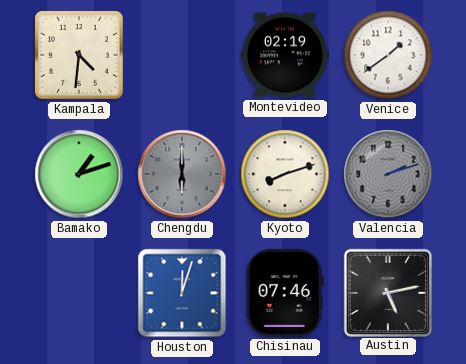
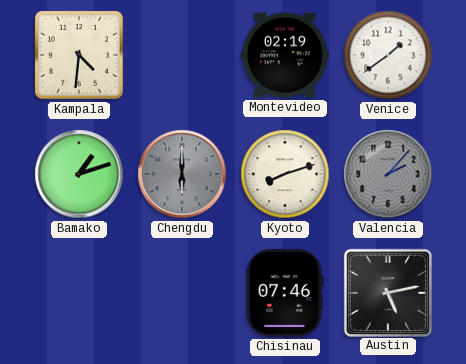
Valencia: 2:12 -> 2:07 (388, 174)
Houston: 12:03 -> none (182, 293)
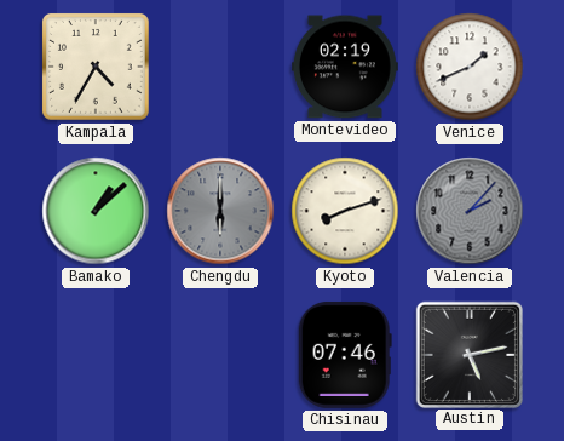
Kampala: 4:31 -> 4:35 (96, 67)
Venice: 1:39 -> 1:41 (470, 67)
Bamako: 1:12 -> 1:08 (96, 211)
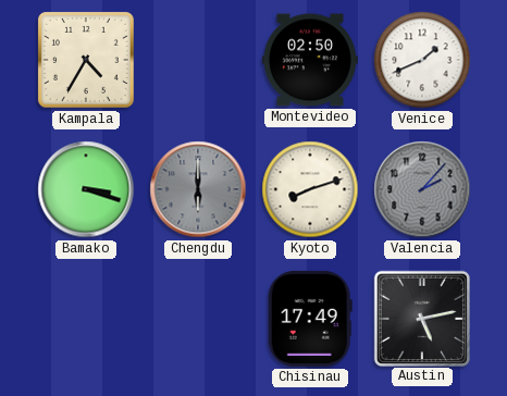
Montevideo: 02:19 -> 02:50 (310, 60)
Bamako: 1:08 -> 3:18 (86, 189)
Chisinau: 07:46 -> 17:49 (310, 319)
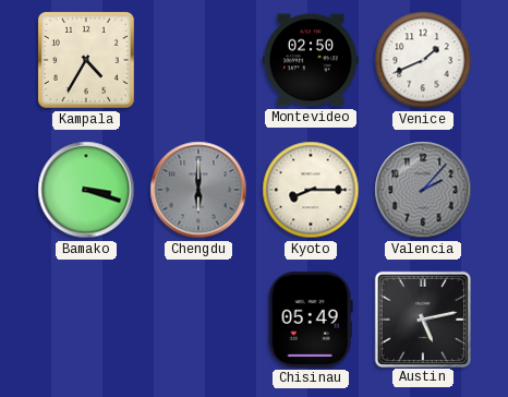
Kyoto: 8:12 -> 8:15 (311, 190)
Chisinau: 17:49 -> 05:49 (311, 320)
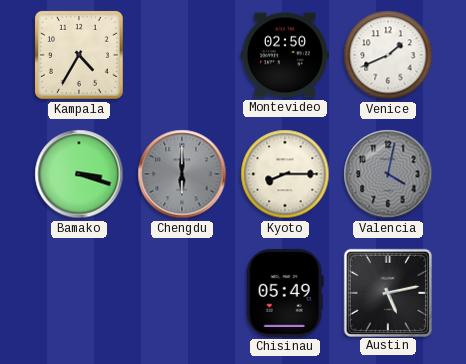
Valencia: 2:07 -> 4:02 (388, 174)
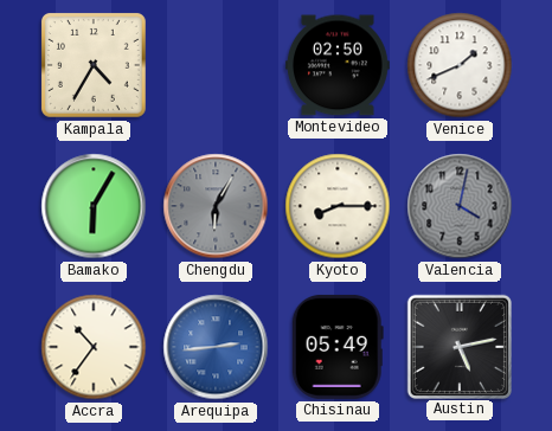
Bamako: 3:18 -> 6:05 (94, 206)
Chengdu: 6:00 -> 6:05 (216, 206)
Accra: none -> 10:36 (94, 347)
Arequipa: none -> 2:44 (216, 347)
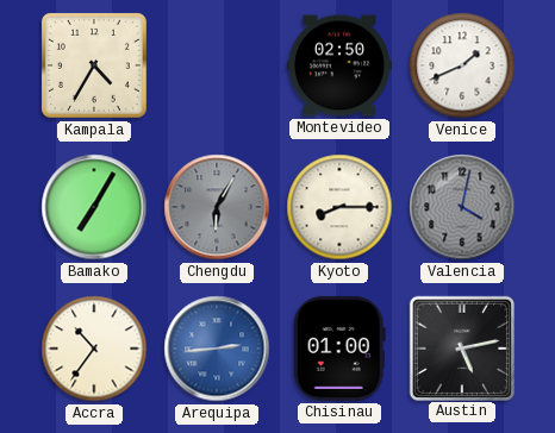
Bamako: 6:05 -> 7:05 (94, 207)
Chisinau: 05:49 -> 01:00 (339, 349)
